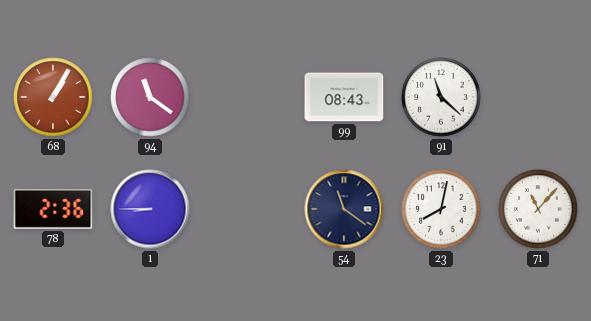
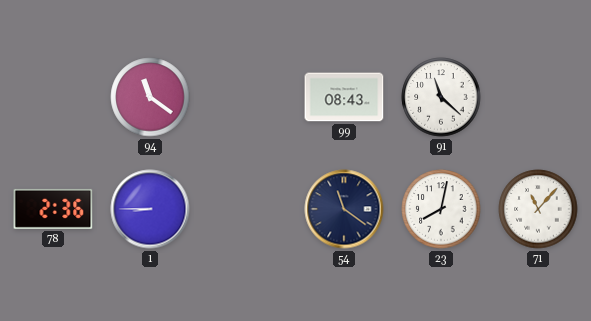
68: 1:05 -> none (53, 97)
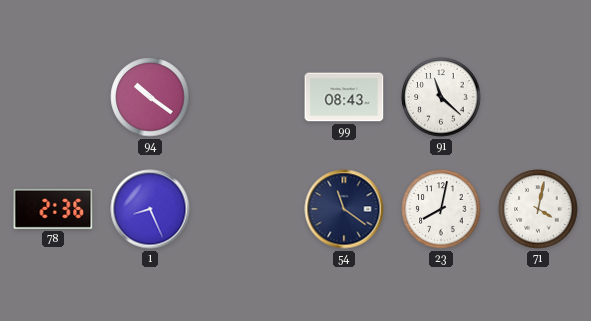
94: 11:21 -> 10:21 (150, 97)
1: 8:45 -> 8:26 (150, 209)
71: 11:07 -> 4:02 (538, 209)
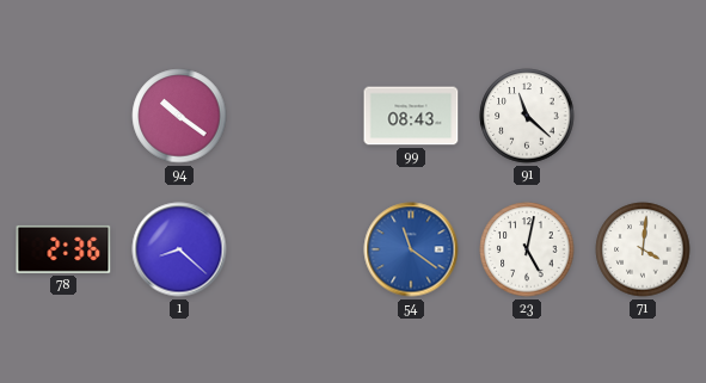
1: 8:26 -> 8:22 (179, 249)
54 dial: navy -> blue (411, 249)
23: 8:02 -> 5:02 (527, 249)
71: 4:02 -> 4:01 (643, 249)
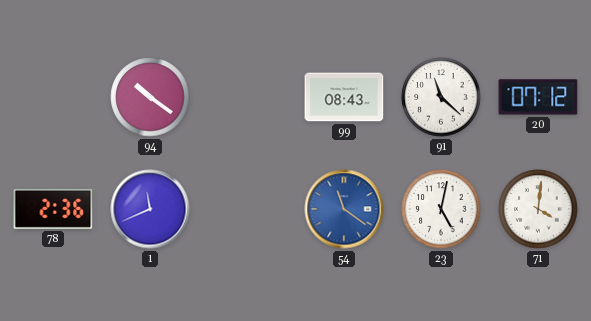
20: none -> 07:12 (538, 97)
1: 8:22 -> 11:41 (150, 209)
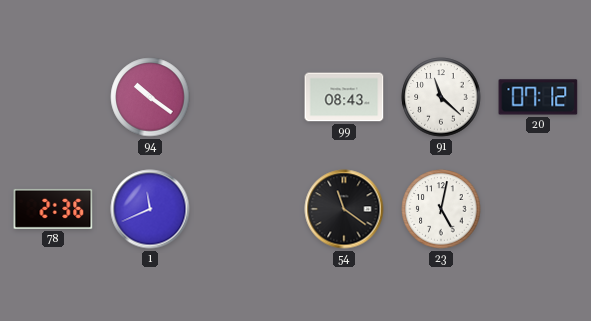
54 dial: blue -> black (344, 209)
71: 4:01 -> none (538, 209)
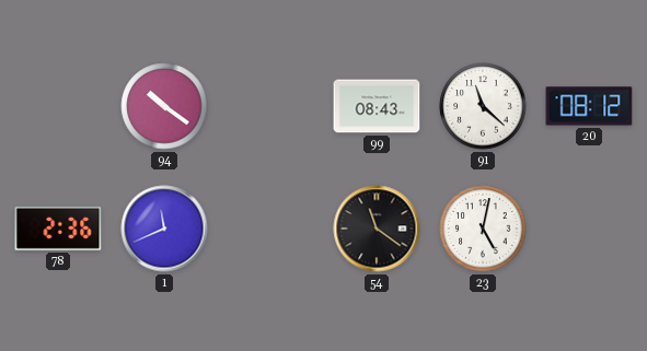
20: 07:12 -> 08:12 (589, 106)
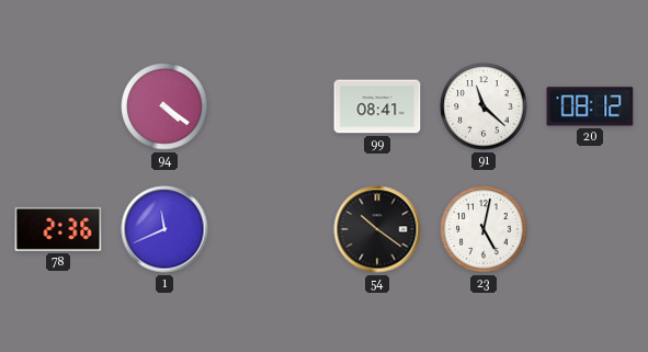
94: 10:21 -> 4:21 (164, 106)
99: 08:43 -> 08:41 (377, 106)
54: 11:21 -> 10:21 (377, 229)
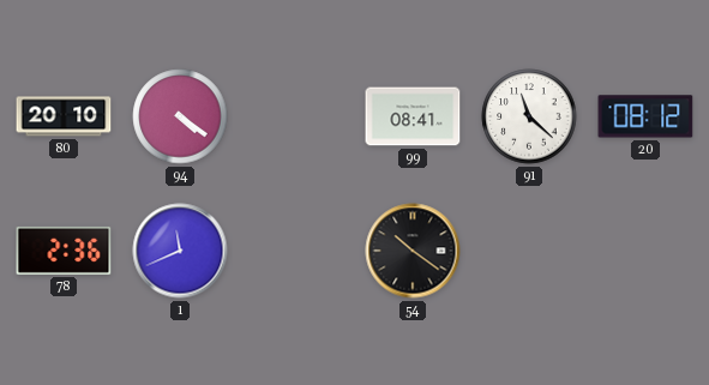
80: none -> 20:10 (64, 116)
23: 5:02 -> none (484, 229)
